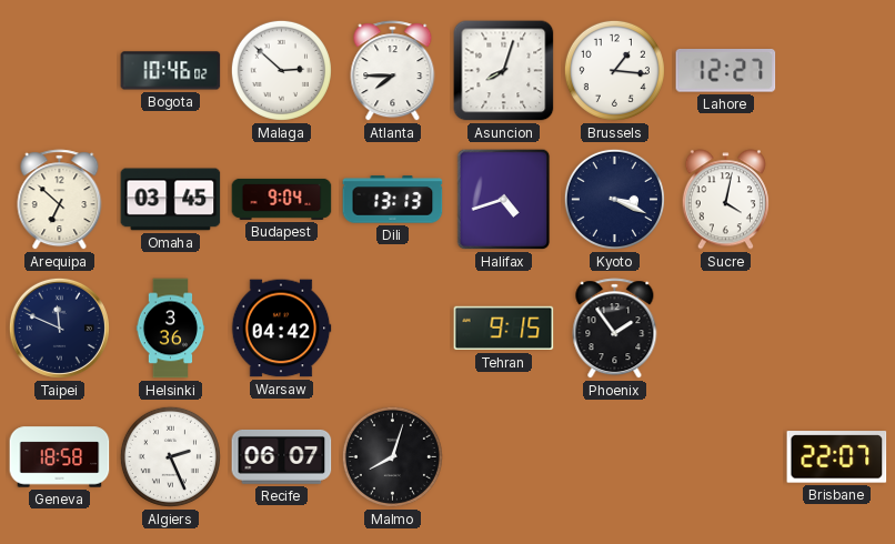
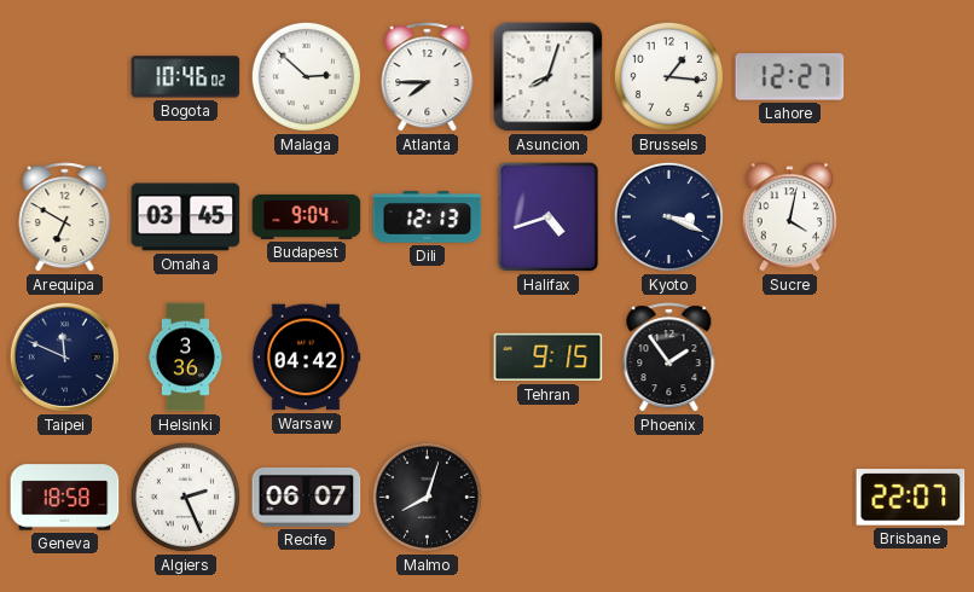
Arequipa: 6:52 -> 6:50 (65, 217)
Dili: 13:13 -> 12:13 (428, 217)
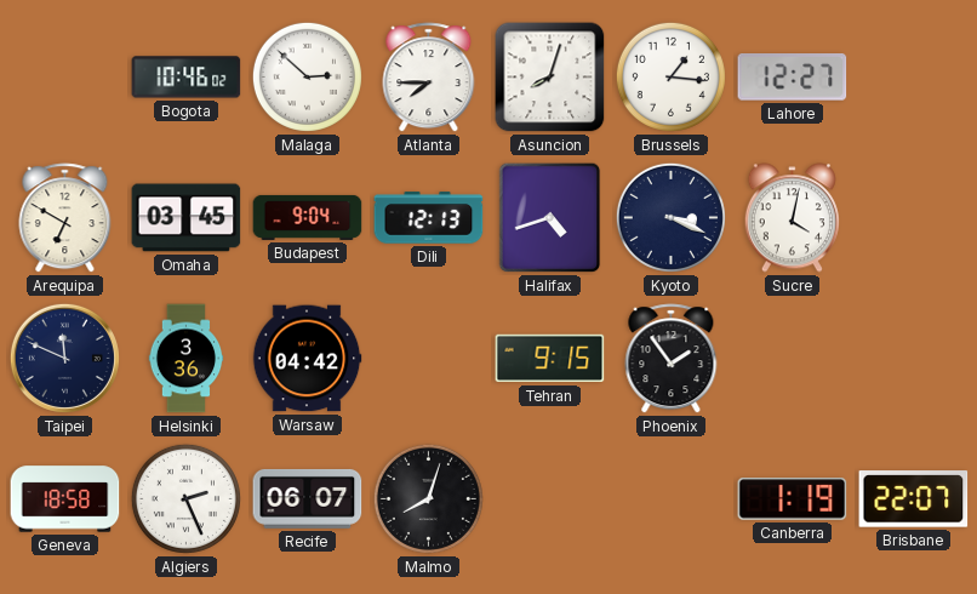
Canberra: none -> 1:19 (793, 499)
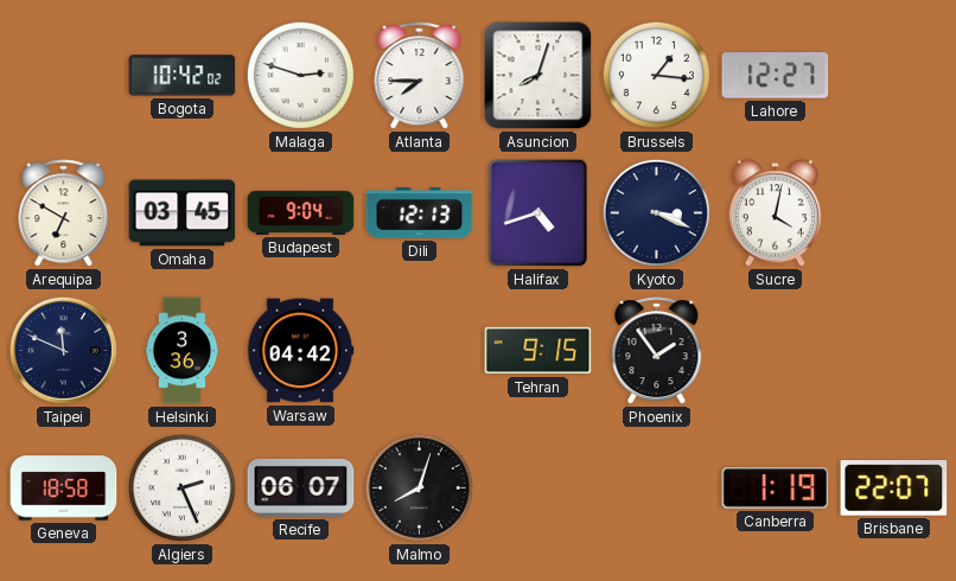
Bogota: 10:46 -> 10:42 (183, 76)
Malaga: 2:52 -> 2:48 (300, 75)
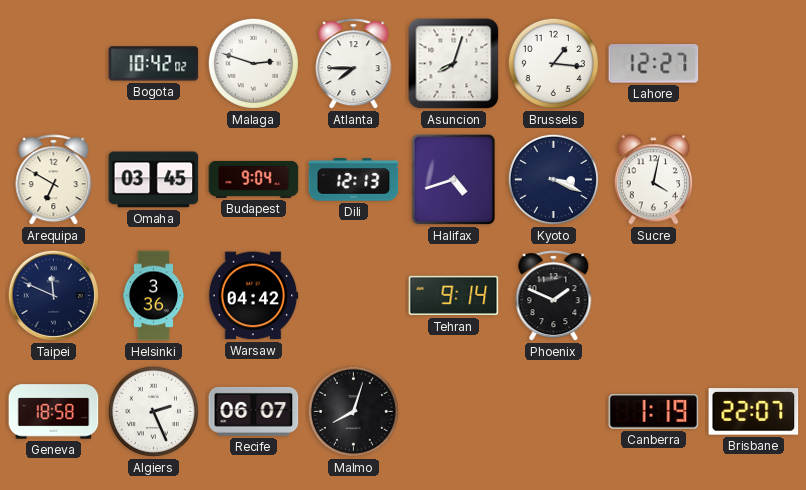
Tehran: 9:15 -> 9:14 (454, 296)
Phoenix: 1:54 -> 1:49 (554, 296)
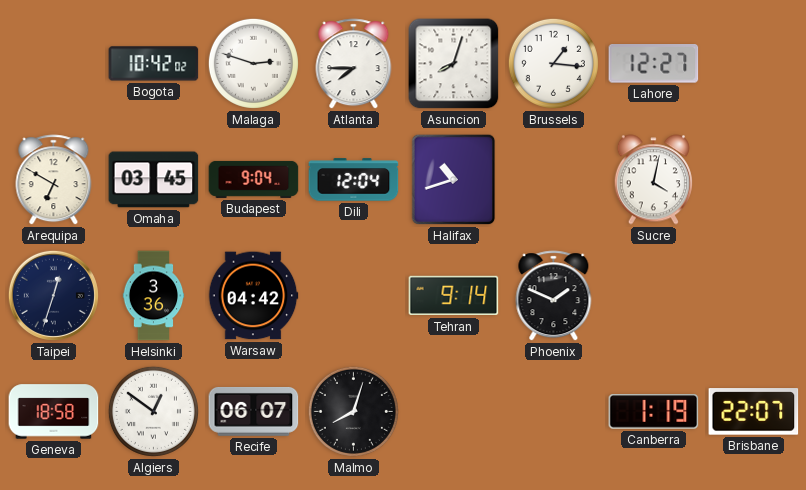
Dili: 12:13 -> 12:04 (354, 180)
Halifax: 4:42 -> 10:42 (454, 180)
Kyoto: 3:19 -> none (553, 179)
Taipei: 11:49 -> 12:33 (53, 295)
Algiers: 2:26 -> 12:51 (153, 411)
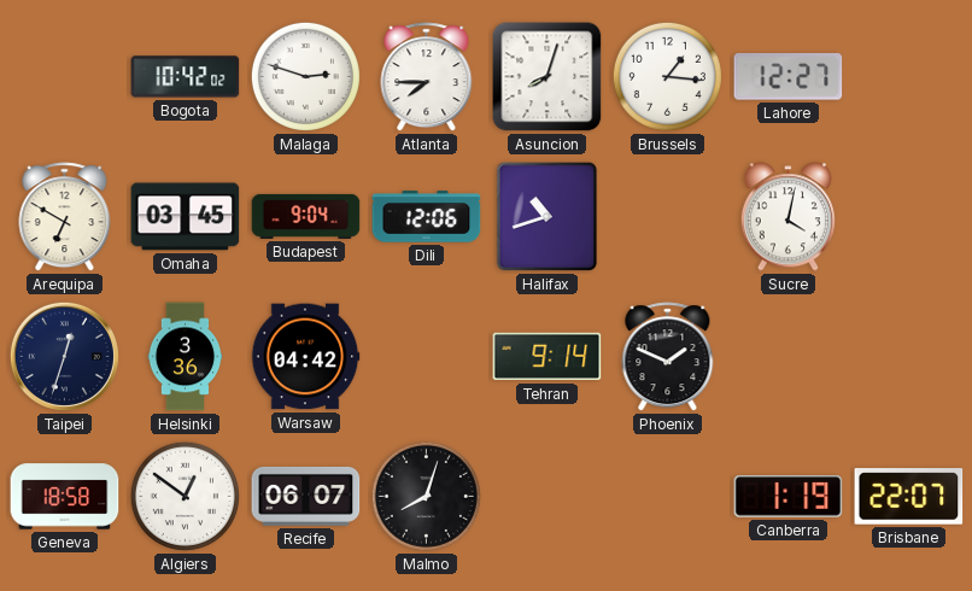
Dili: 12:04 -> 12:06 (427, 217)
